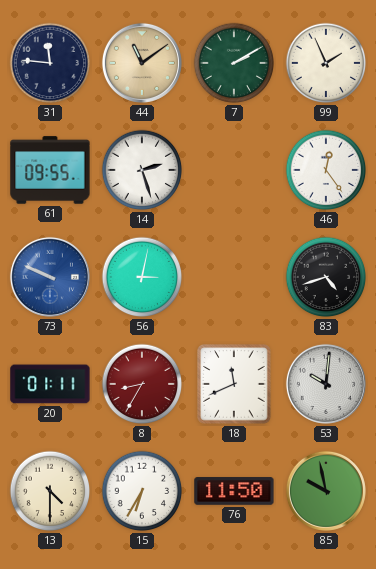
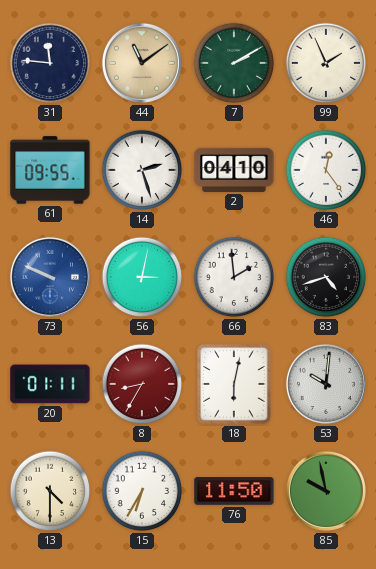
2: none -> 04:10 (234, 170)
66: none -> 1:59 (234, 277)
18: 11:41 -> 6:02 (234, 384)
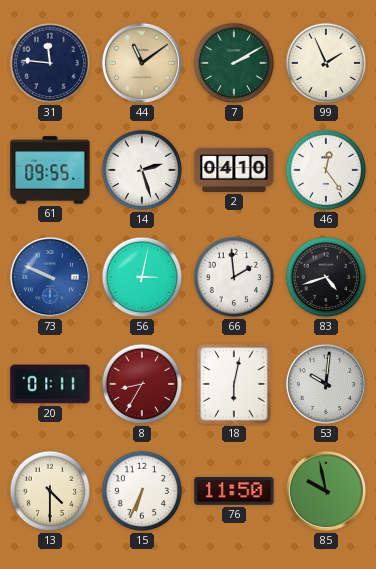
15: 6:35 -> 6:34 (142, 491)
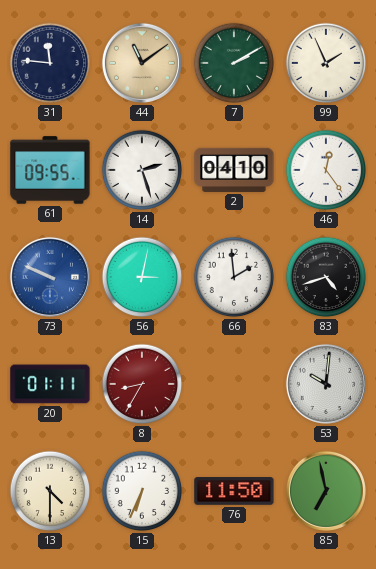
18: 6:02 -> none (234, 384)
85: 9:58 -> 6:58 (326, 491)
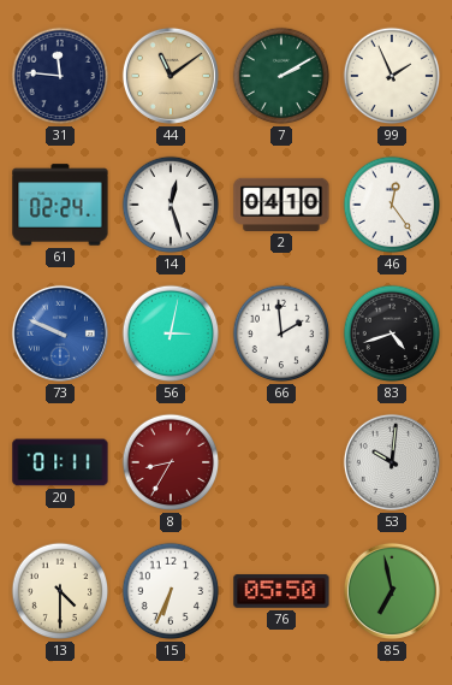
61: 09:55 -> 02:24 (60, 205)
14: 2:27 -> 12:27 (171, 205)
76: 11:50 -> 05:50 (281, 591)
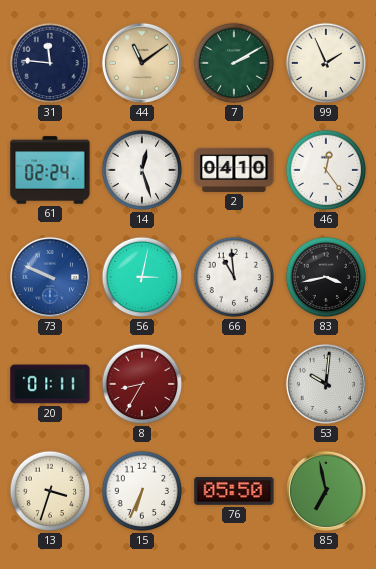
66: 1:59 -> 10:59 (234, 277)
83: 4:42 -> 3:43 (326, 277)
13: 4:30 -> 3:33 (50, 491)
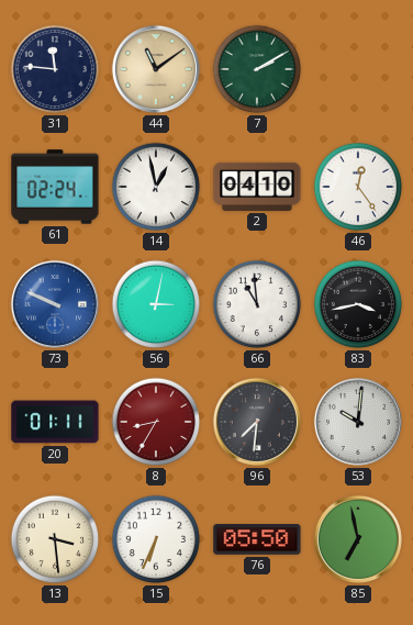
99: 1:56 -> none (326, 63)
14: 12:27 -> 12:58 (156, 187)
96: none -> 7:31 (257, 422)
13: 3:33 -> 3:29 (55, 539)
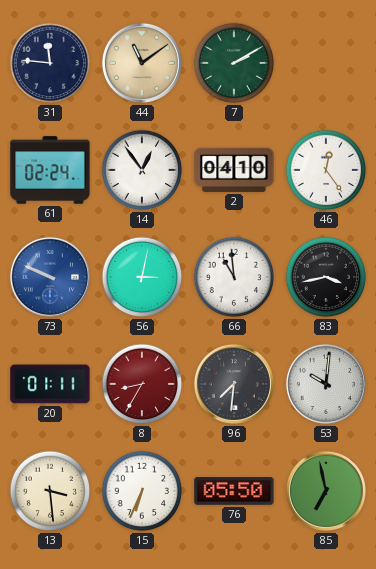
14: 12:58 -> 12:54 (142, 170)
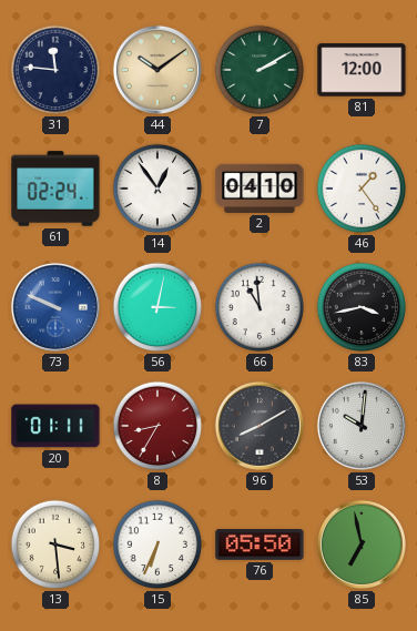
44: 11:09 -> 10:09 (157, 70)
81: none -> 12:00 (362, 70)
46: 12:24 -> 1:24 (362, 189)
96: 7:31 -> 8:10 (260, 426)
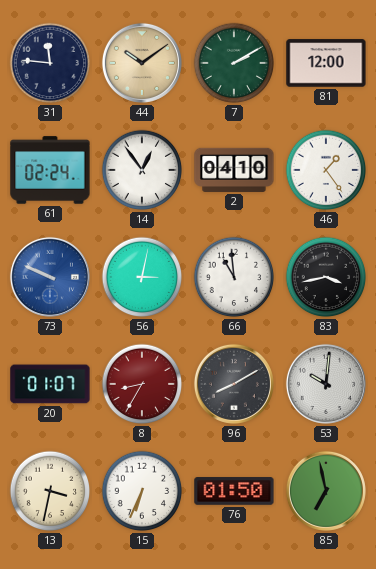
20: 01:11 -> 01:07 (50, 384)
13: 3:29 -> 3:32 (50, 491)
76: 05:50 -> 01:50 (234, 491)
